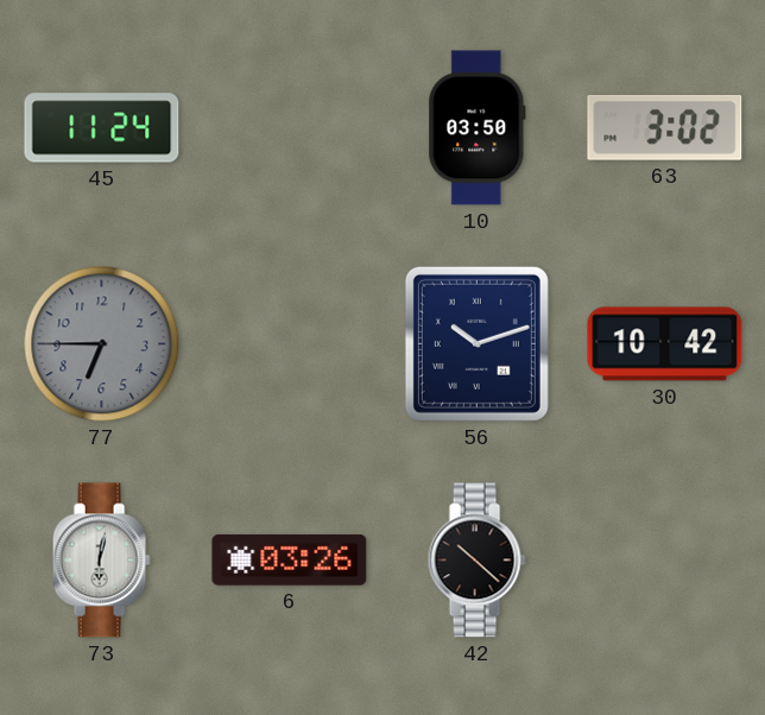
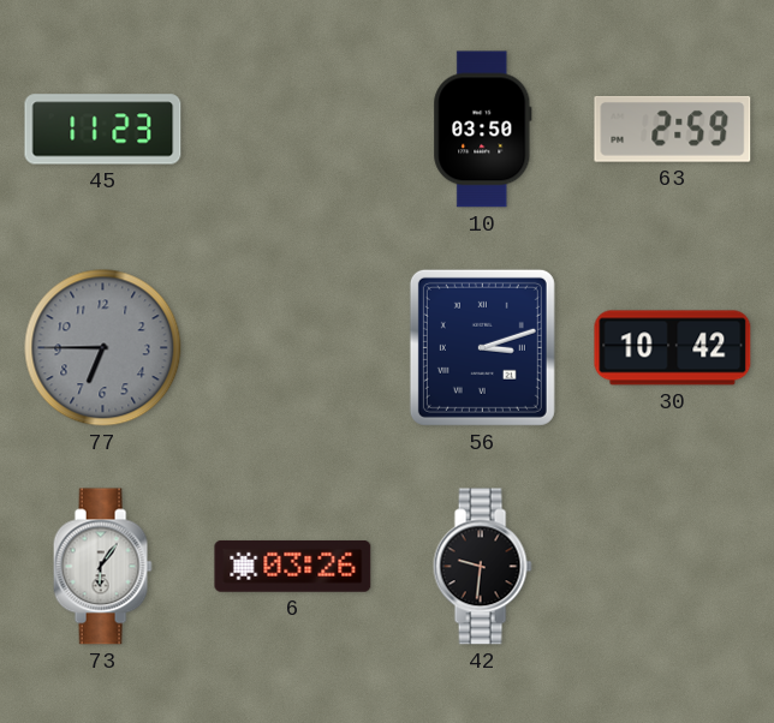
45: 11:24 -> 11:23 (103, 130)
63: 3:02 -> 2:59 (673, 129)
56: 10:12 -> 3:12 (482, 347)
73: 6:02 -> 6:06 (102, 567)
42: 10:22 -> 9:31 (482, 567)
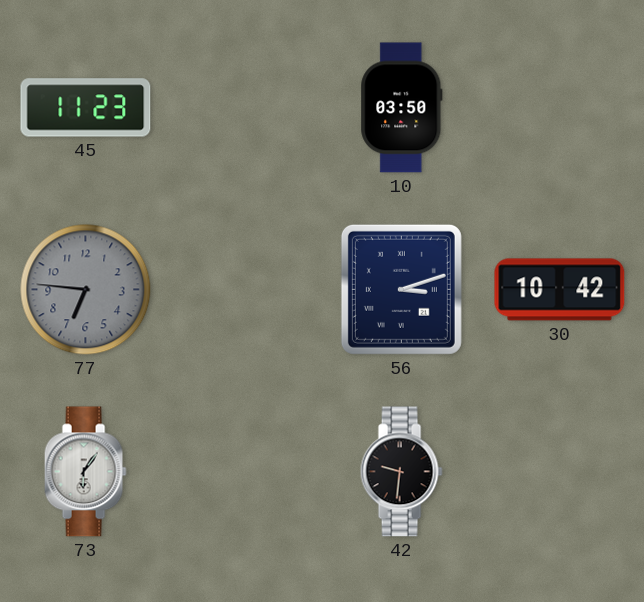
63: 2:59 -> none (673, 129)
77: 6:45 -> 6:46 (86, 290)
6: 03:26 -> none (293, 566)
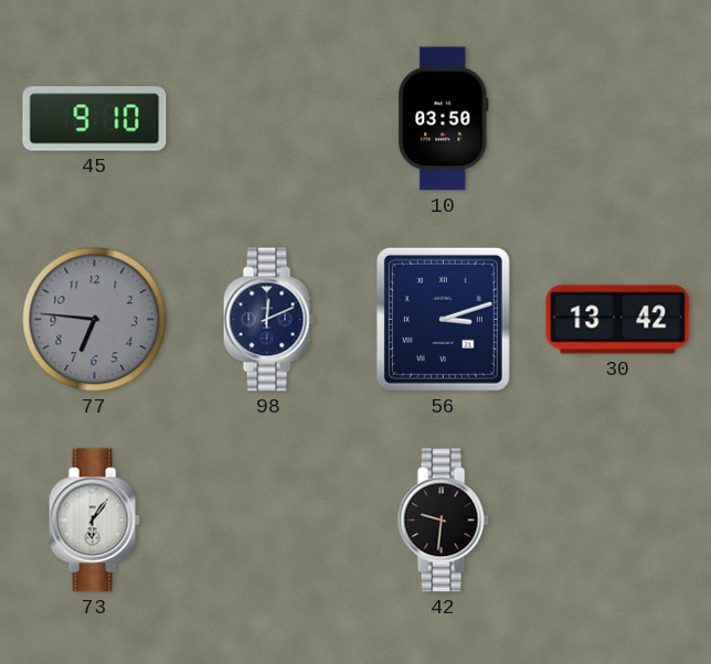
45: 11:23 -> 9:10 (95, 119)
98: none -> 12:11 (268, 320)
30: 10:42 -> 13:42 (618, 320)
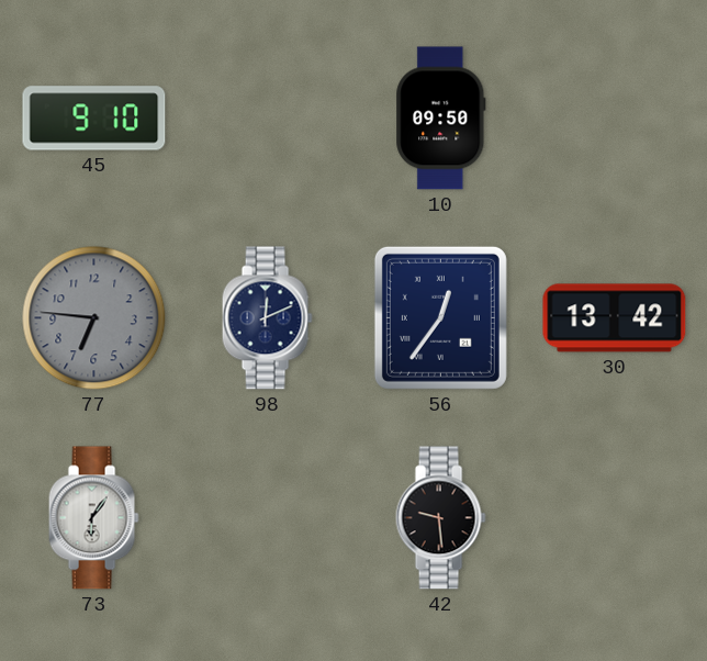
10: 03:50 -> 09:50 (441, 119)
56: 3:12 -> 12:36 (440, 317)
42: 9:31 -> 9:29 (440, 518)
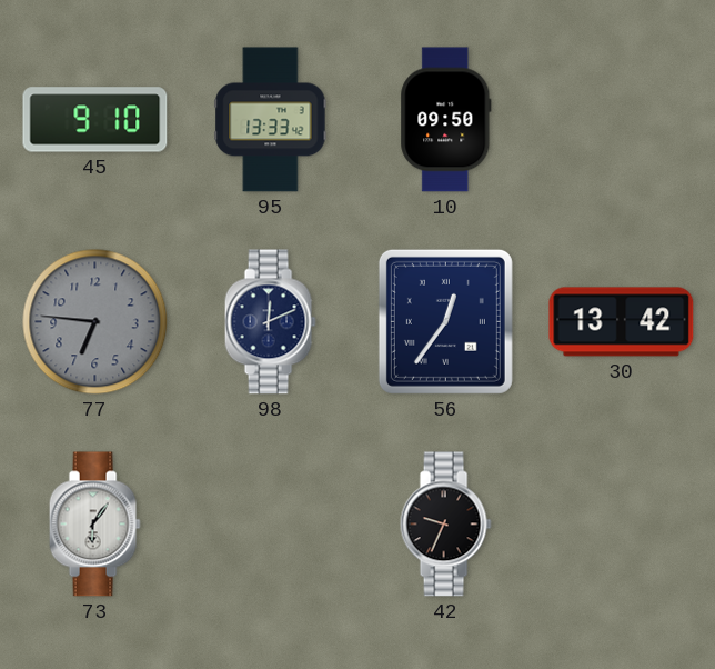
95: none -> 13:33 (271, 120)
42: 9:29 -> 9:34 (445, 525)
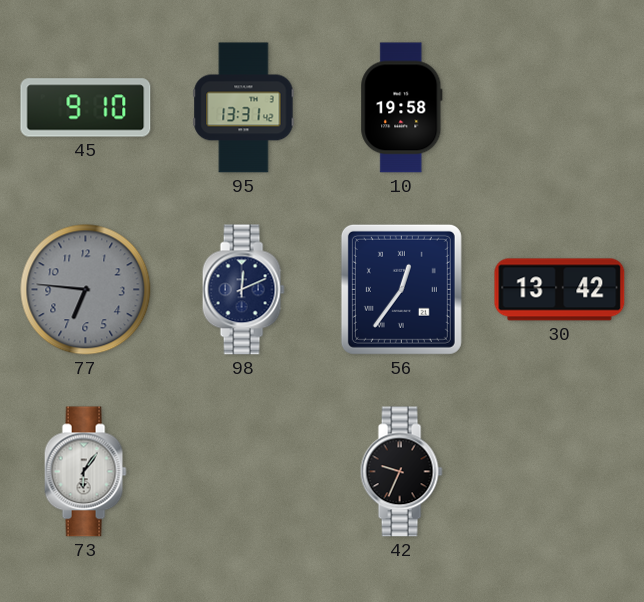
95: 13:33 -> 13:31 (244, 108)
10: 09:50 -> 19:58 (402, 108)
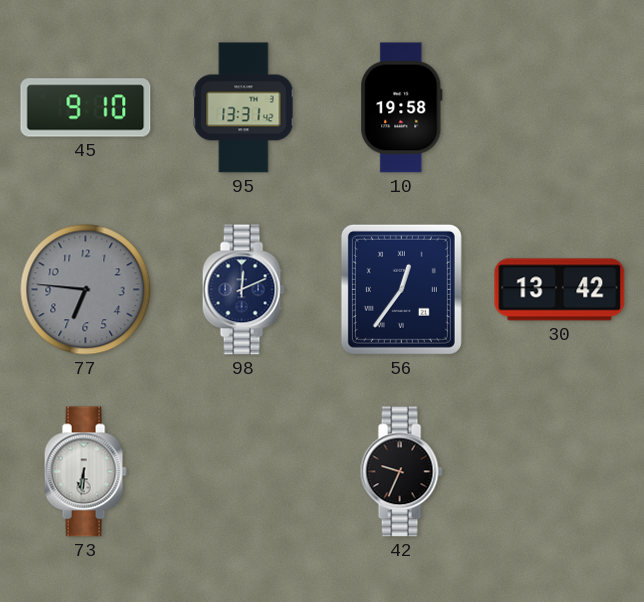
73: 6:06 -> 6:31 (85, 472)
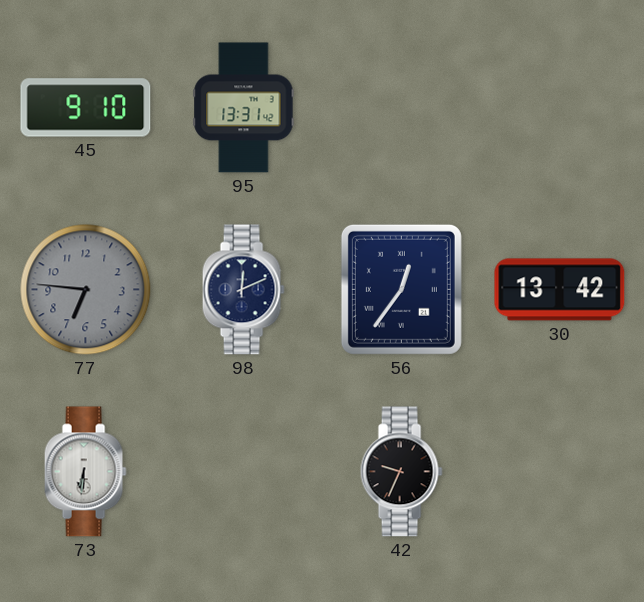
10: 19:58 -> none (402, 108)
